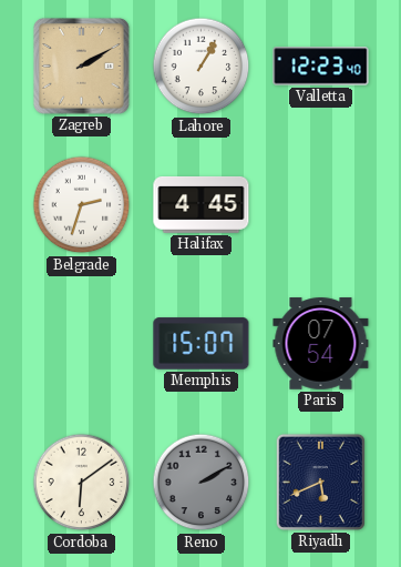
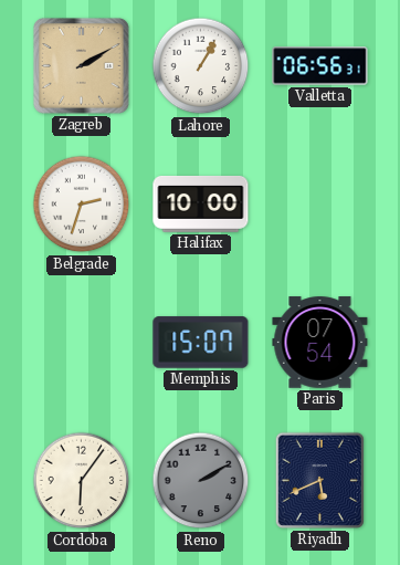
Valletta: 12:23 -> 06:56 (320, 66)
Halifax: 4:45 -> 10:00 (201, 203)
Cordoba: 6:09 -> 6:06 (82, 481)
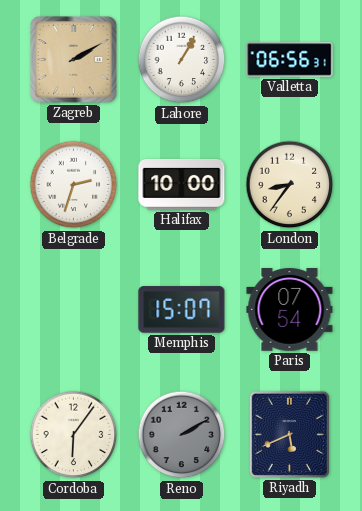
London: none -> 8:36 (290, 185)
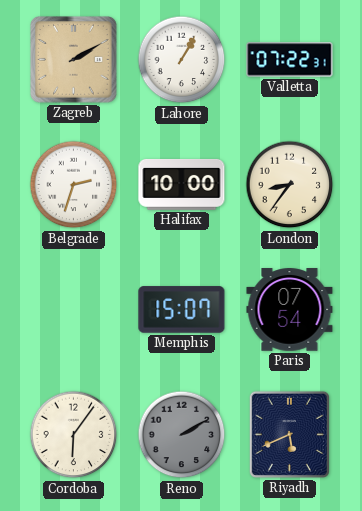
Valletta: 06:56 -> 07:22 (290, 60)
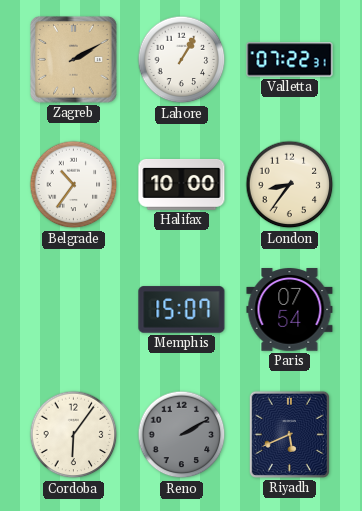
Belgrade: 2:33 -> 10:36 (74, 185)
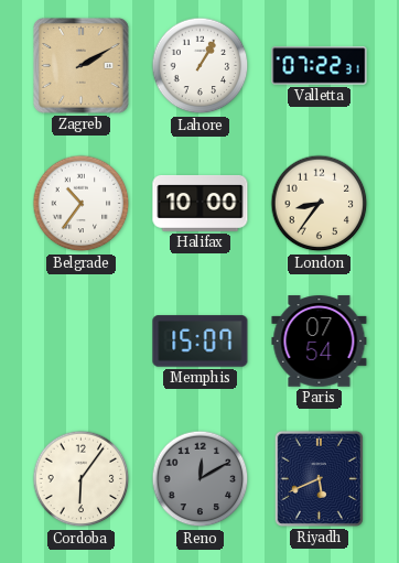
Reno: 2:10 -> 12:10 (201, 479)
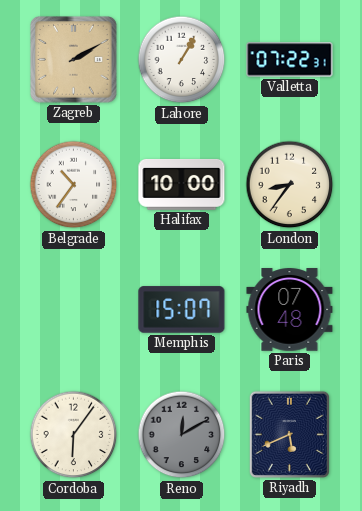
Paris: 07:54 -> 07:48 (290, 310)
